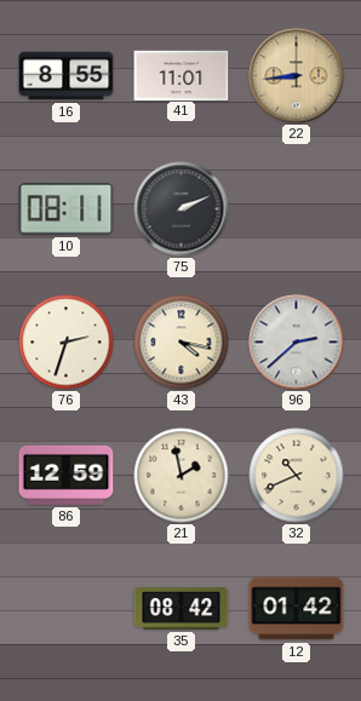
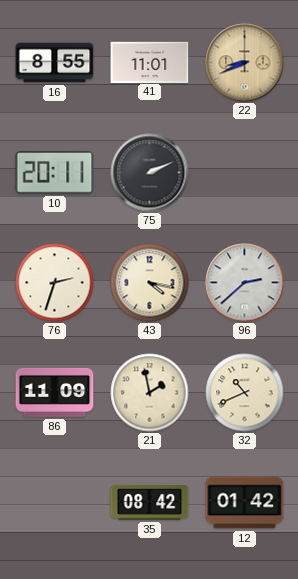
22: 8:44 -> 8:41 (245, 63)
10: 08:11 -> 20:11 (55, 173)
86: 12:59 -> 11:09 (55, 392)
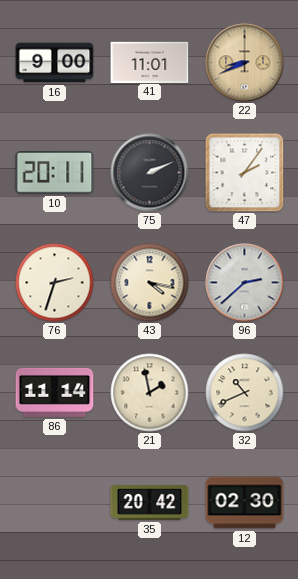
16: 8:55 -> 9:00 (55, 63)
47: none -> 2:06 (245, 173)
86: 11:09 -> 11:14 (55, 392)
35: 08:42 -> 20:42 (150, 503)
12: 01:42 -> 02:30 (245, 503)
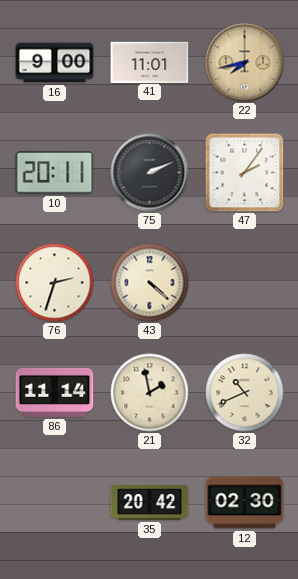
22: 8:41 -> 7:43 (245, 63)
43: 4:17 -> 4:22 (150, 283)
96: 2:38 -> none (245, 283)
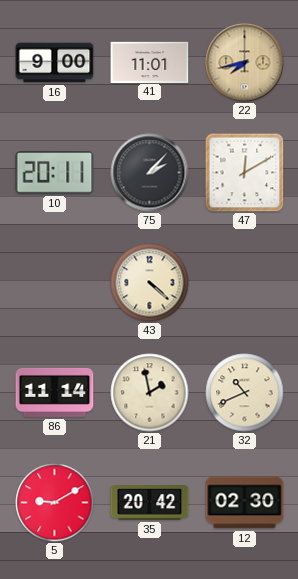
75: 2:11 -> 2:07 (150, 173)
47: 2:06 -> 12:10 (245, 173)
76: 2:33 -> none (55, 283)
5: none -> 9:10 (55, 503)
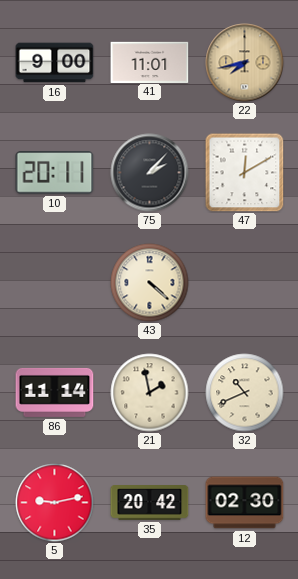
5: 9:10 -> 9:13 (55, 503)
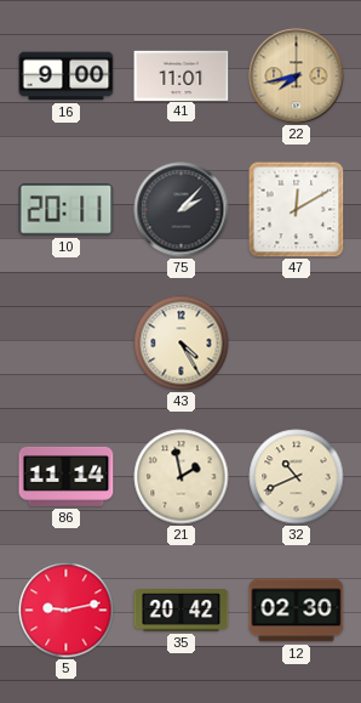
43: 4:22 -> 4:25 (182, 344)
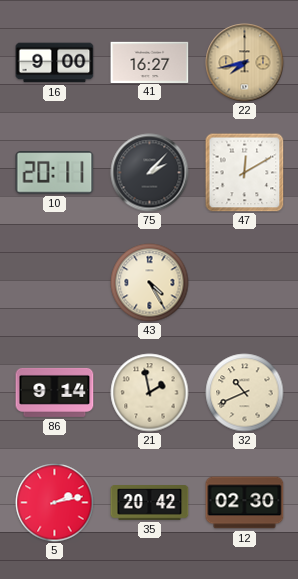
41: 11:01 -> 16:27 (150, 62)
86: 11:14 -> 9:14 (55, 392)
5: 9:13 -> 2:13 (55, 503)
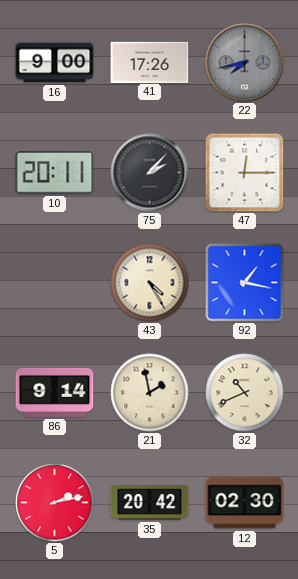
41: 16:27 -> 17:26 (150, 62)
22 dial: champagne -> grey (245, 63)
47: 12:10 -> 12:15 (245, 173)
92: none -> 1:17 (245, 283)
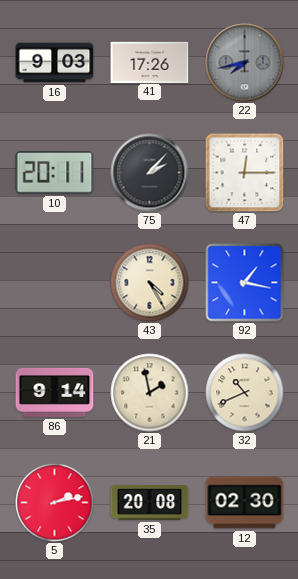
16: 9:00 -> 9:03 (55, 63)
35: 20:42 -> 20:08 (150, 503)
